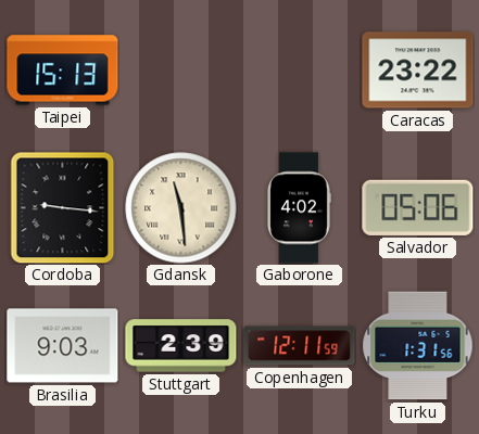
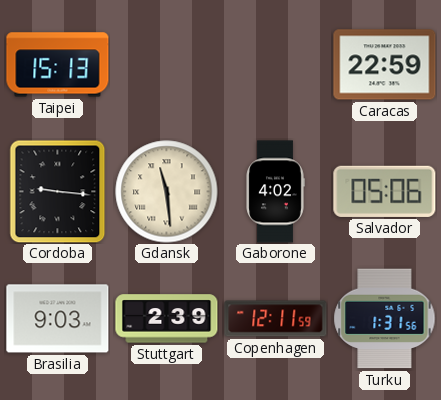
Caracas: 23:22 -> 22:59 (385, 65)
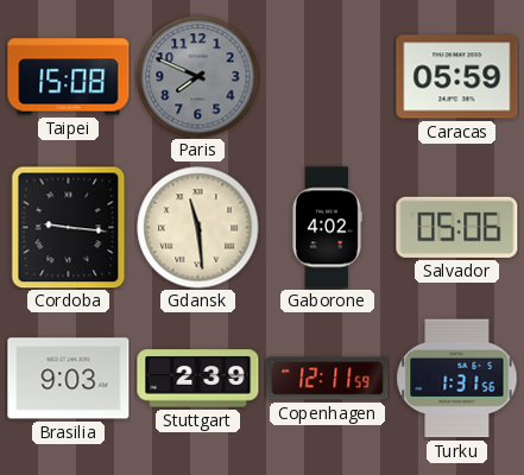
Taipei: 15:13 -> 15:08 (69, 77)
Paris: none -> 7:49 (198, 77)
Caracas: 22:59 -> 05:59 (457, 77)
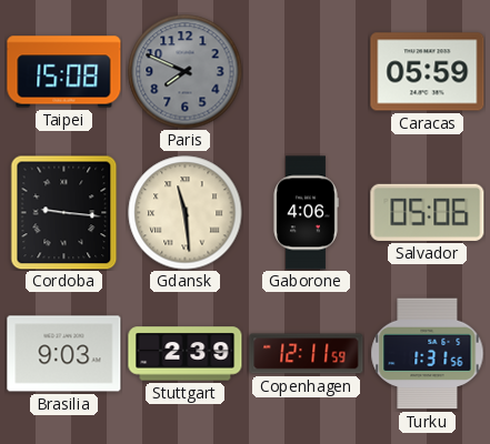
Gaborone: 4:02 -> 4:06 (306, 213)
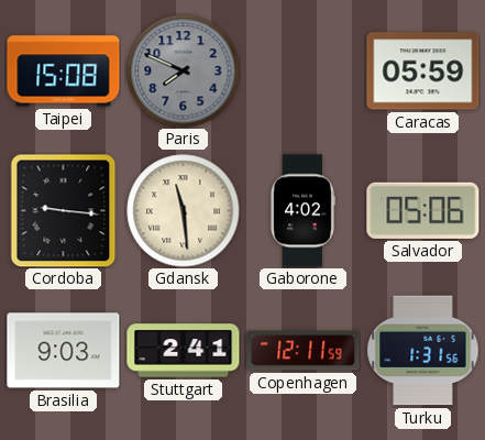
Gaborone: 4:06 -> 4:02 (302, 211)
Stuttgart: 2:39 -> 2:41 (184, 351)
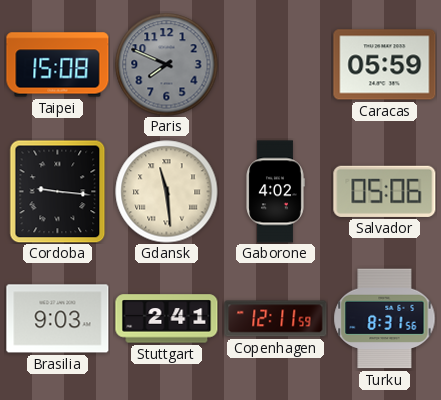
Turku: 1:31 -> 8:31 (385, 319)
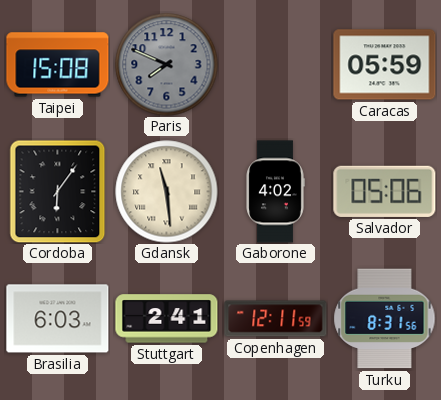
Cordoba: 9:16 -> 6:06 (58, 191)
Brasilia: 9:03 -> 6:03 (58, 319)
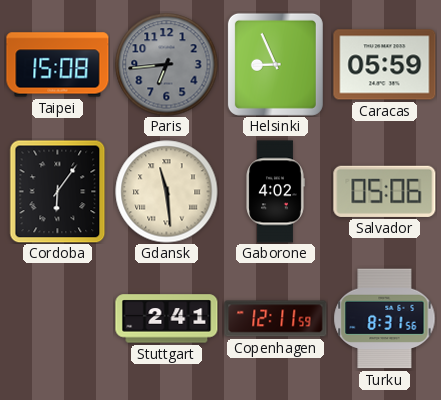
Paris: 7:49 -> 6:44 (167, 65)
Helsinki: none -> 8:56 (275, 64)
Brasilia: 6:03 -> none (58, 319)
